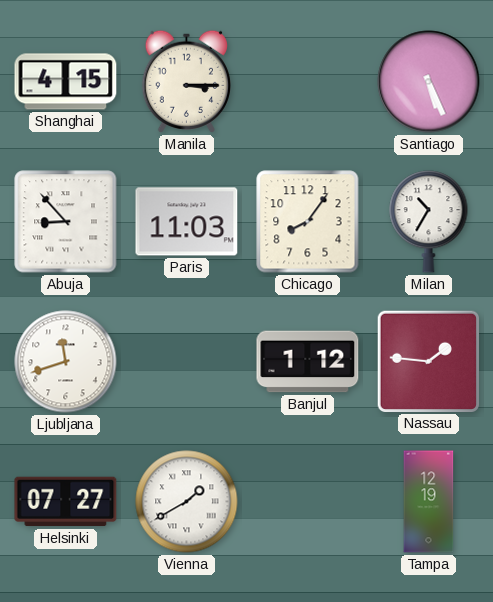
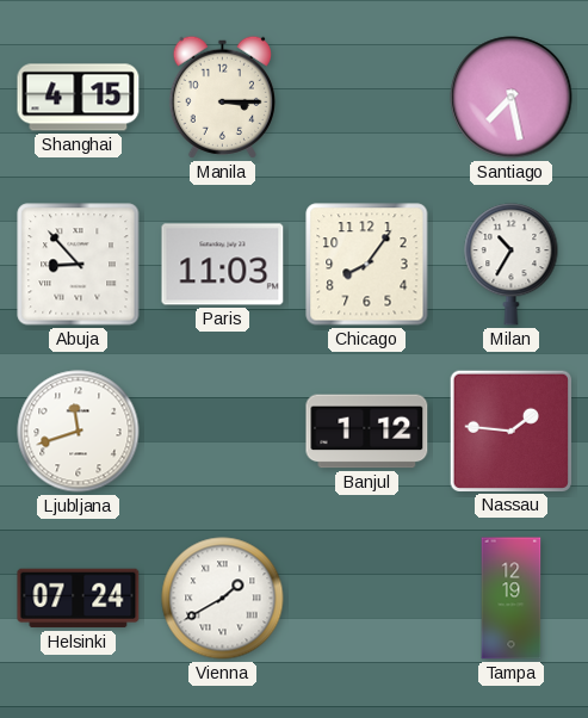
Santiago: 5:26 -> 7:28 (512, 98)
Helsinki: 07:27 -> 07:24 (79, 599)
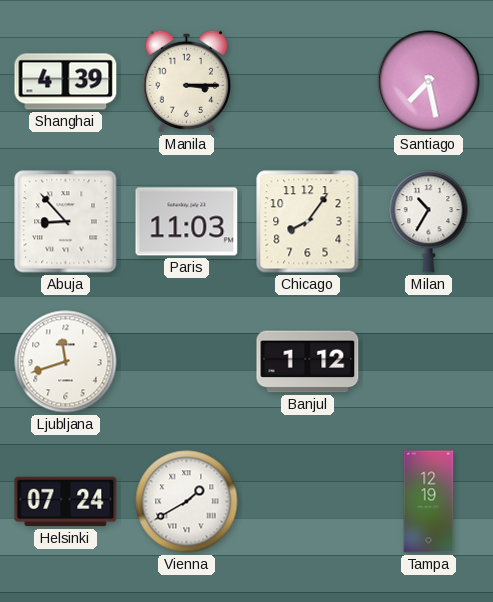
Shanghai: 4:15 -> 4:39 (66, 82)
Nassau: 1:46 -> none (510, 431)
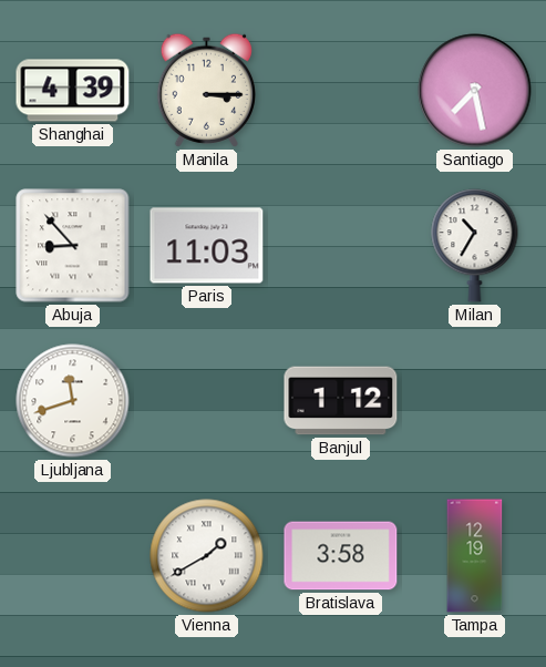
Chicago: 8:06 -> none (308, 222)
Helsinki: 07:24 -> none (66, 502)
Bratislava: none -> 3:58 (341, 556)
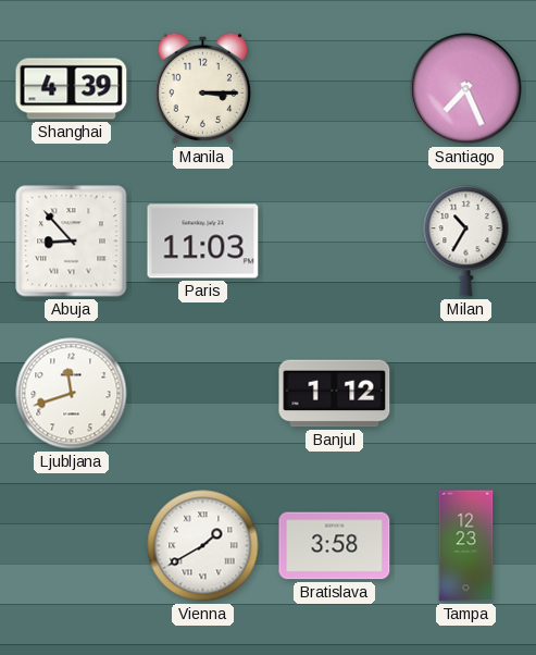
Santiago: 7:28 -> 7:26 (466, 89)
Tampa: 12:19 -> 12:23 (466, 546)
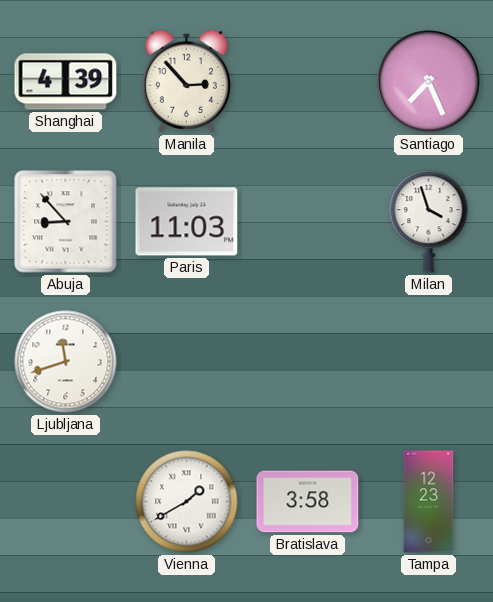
Manila: 3:15 -> 2:53 (186, 81)
Milan: 10:35 -> 3:57 (429, 222)
Banjul: 1:12 -> none (335, 394)
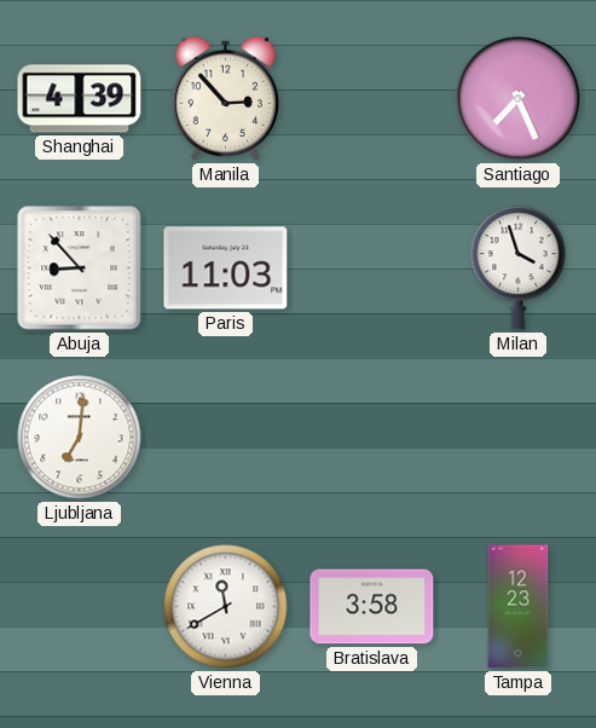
Ljubljana: 11:42 -> 7:01 (80, 438)
Vienna: 1:40 -> 11:40 (226, 607)
